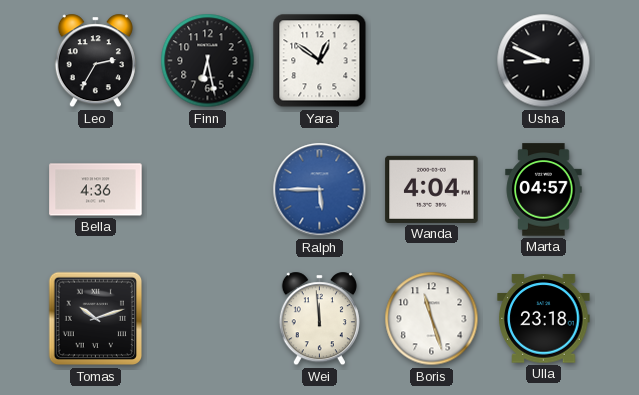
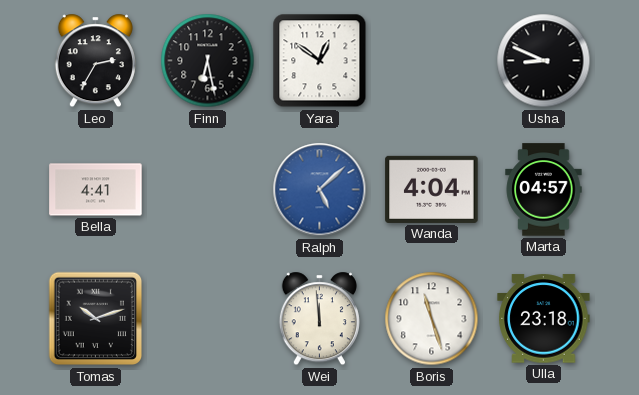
Bella: 4:36 -> 4:41 (96, 190)
Ralph: 5:45 -> 5:08 (320, 190)
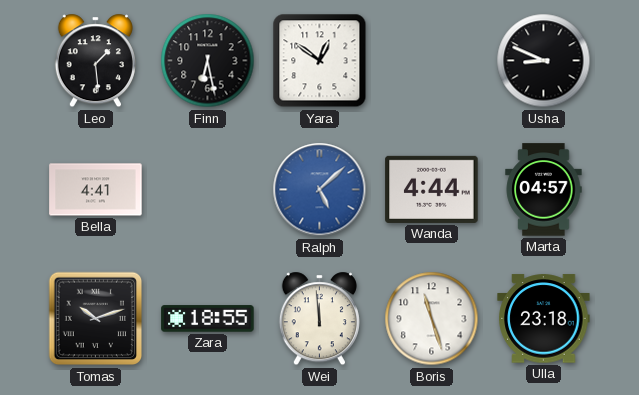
Leo: 2:35 -> 1:29 (95, 61)
Wanda: 4:04 -> 4:44 (432, 189)
Zara: none -> 18:55 (208, 319)
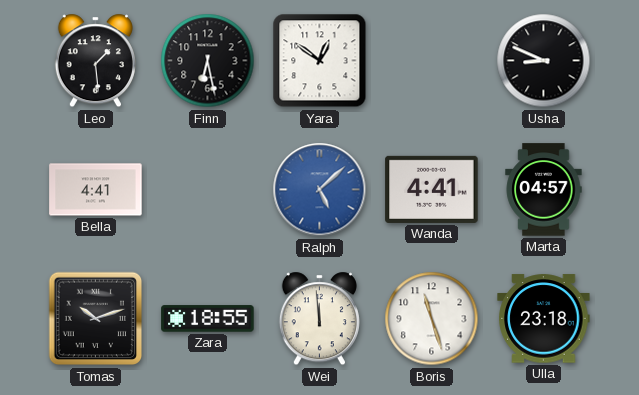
Wanda: 4:44 -> 4:41 (432, 189)
